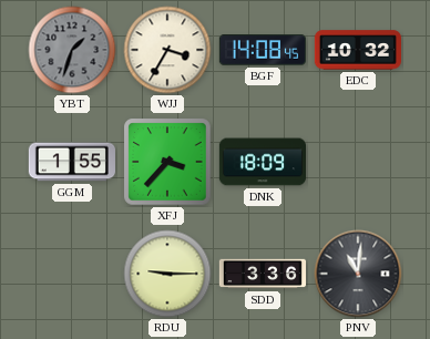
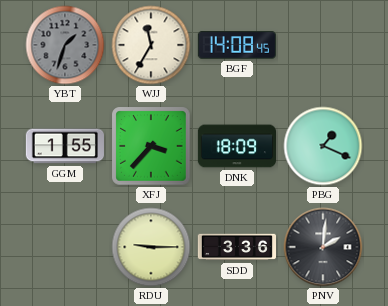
WJJ: 3:35 -> 11:35 (151, 45)
EDC: 10:32 -> none (358, 50)
PBG: none -> 1:19 (323, 146)
PNV: 11:01 -> 2:01 (323, 247)
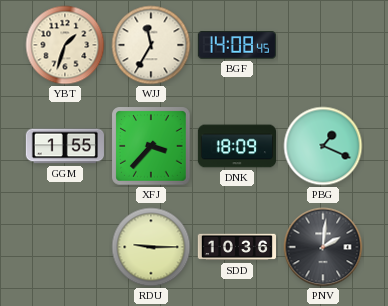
YBT dial: grey -> cream (65, 45)
SDD: 3:36 -> 10:36 (236, 247)
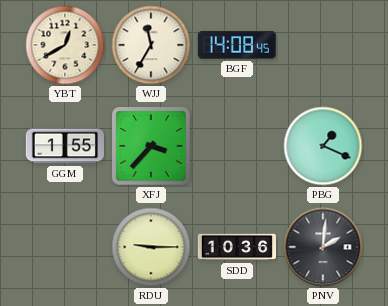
YBT: 1:33 -> 12:40 (65, 45)
DNK: 18:09 -> none (236, 146)
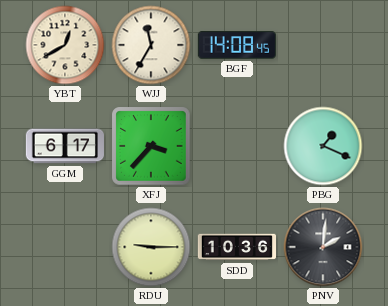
GGM: 1:55 -> 6:17 (65, 146)
